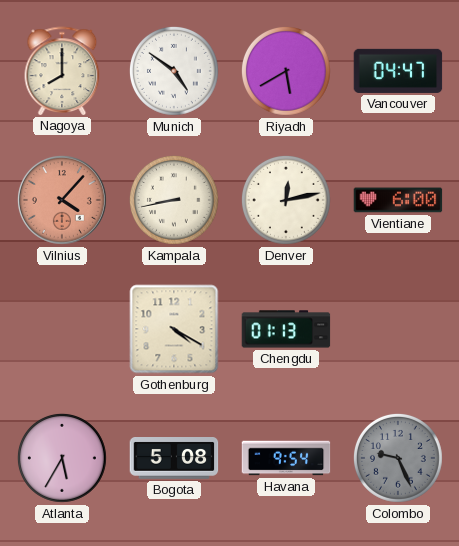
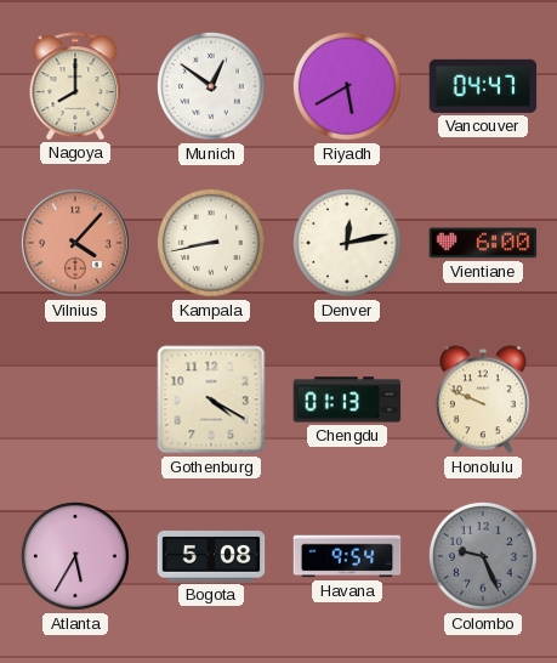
Munich: 4:51 -> 12:51 (211, 86)
Honolulu: none -> 9:49 (483, 399)
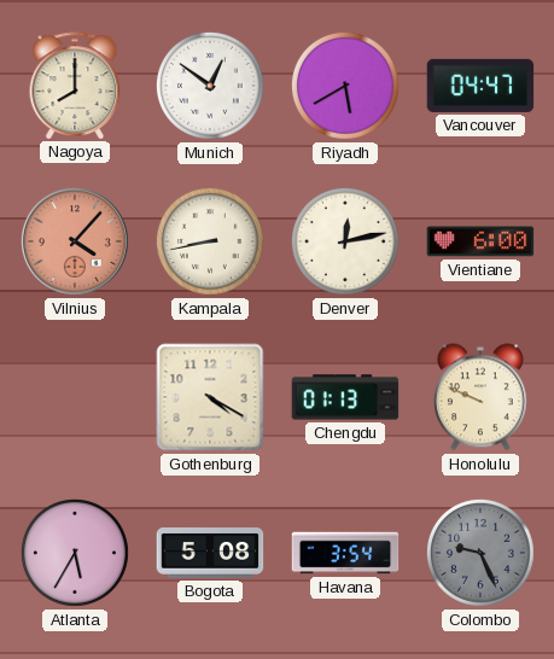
Havana: 9:54 -> 3:54 (345, 553)
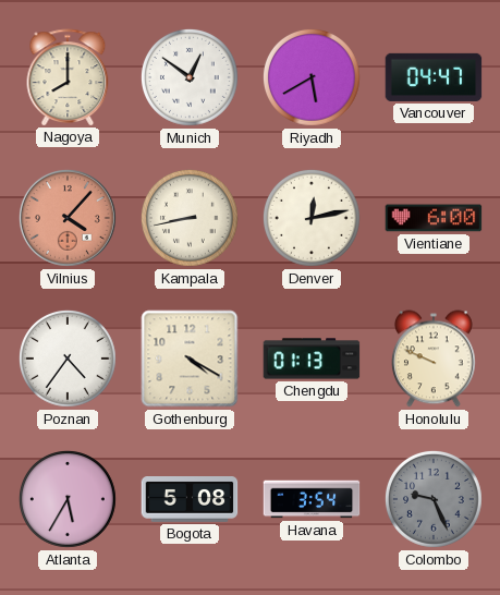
Poznan: none -> 4:36 (68, 359)
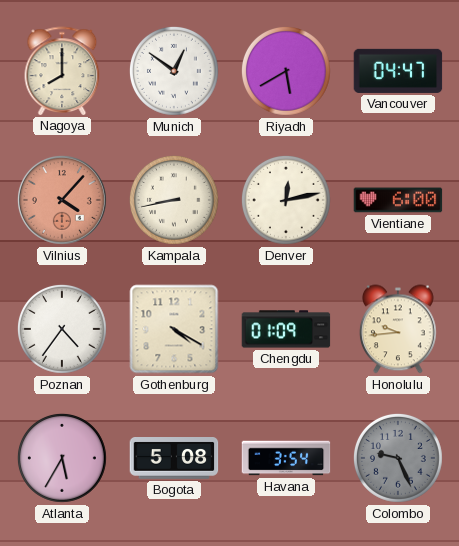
Chengdu: 01:13 -> 01:09 (286, 329)
Honolulu: 9:49 -> 9:44 (398, 329)
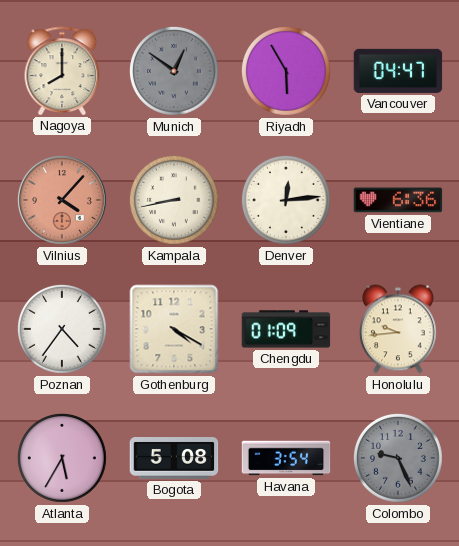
Munich dial: white -> grey (174, 71)
Riyadh: 5:40 -> 5:55 (286, 71)
Denver: 12:13 -> 12:14 (286, 200)
Vientiane: 6:00 -> 6:36 (398, 200)
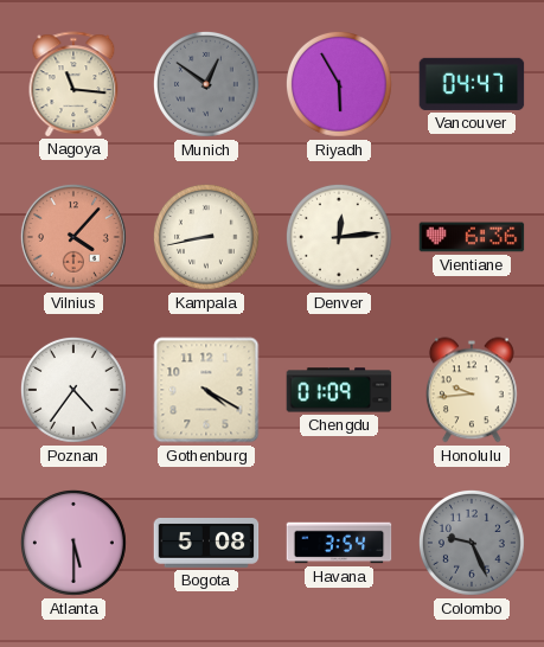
Nagoya: 8:00 -> 11:16 (73, 84)
Atlanta: 5:35 -> 5:30 (73, 543)
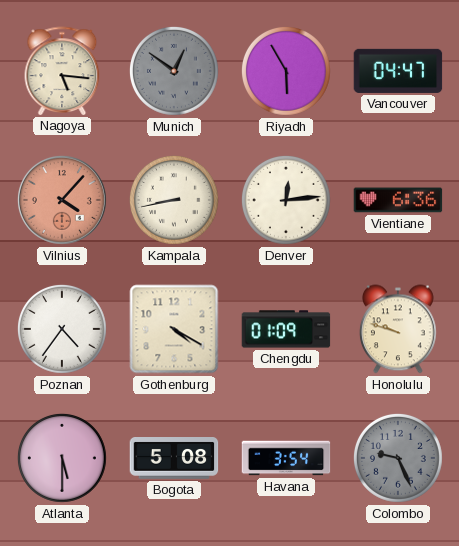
Nagoya: 11:16 -> 5:16 (62, 71)
Honolulu: 9:44 -> 9:48 (398, 329)
